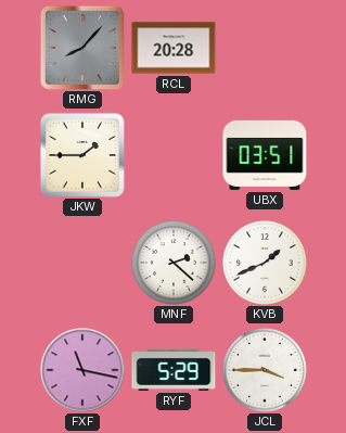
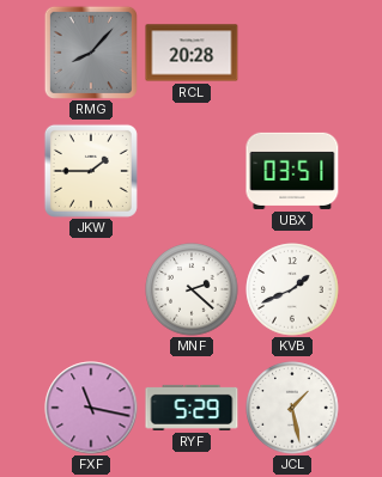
JCL: 3:45 -> 1:28 (292, 408)
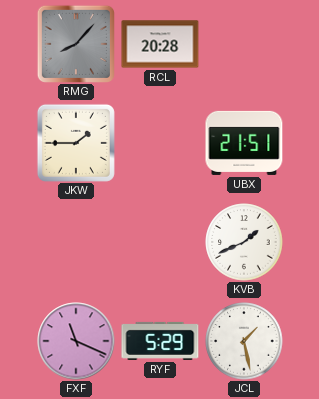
UBX: 03:51 -> 21:51 (244, 143)
MNF: 2:22 -> none (192, 289)
FXF: 11:17 -> 11:19 (76, 341)
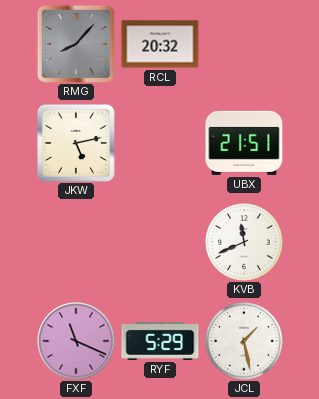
RCL: 20:28 -> 20:32 (160, 44)
JKW: 1:45 -> 5:13 (76, 143)
KVB: 1:41 -> 11:41 (244, 242)
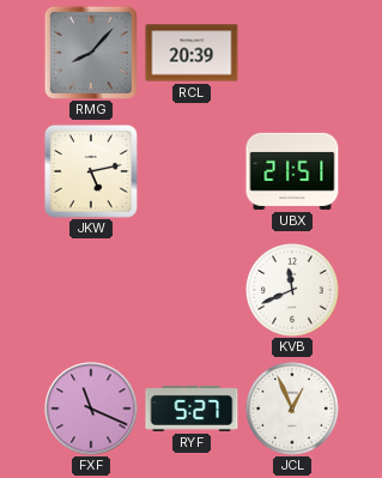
RCL: 20:32 -> 20:39 (192, 53)
RYF: 5:29 -> 5:27 (192, 409)
JCL: 1:28 -> 12:56 (292, 409)
